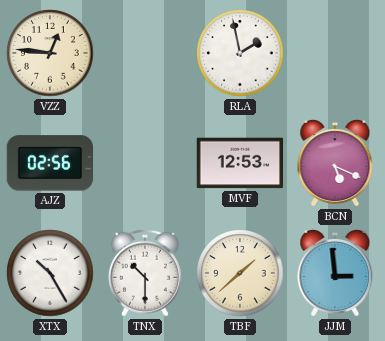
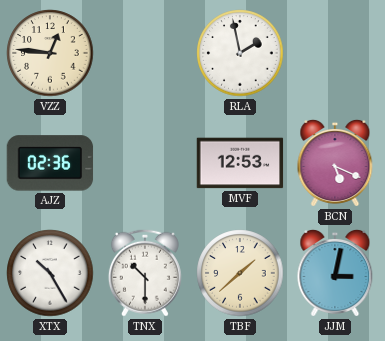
AJZ: 02:56 -> 02:36 (50, 163)
JJM: 2:59 -> 3:02 (335, 273)
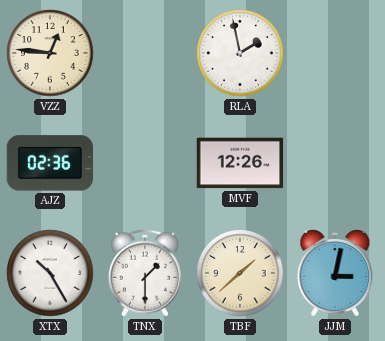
MVF: 12:53 -> 12:26 (240, 163)
BCN: 5:19 -> none (335, 163)
TNX: 10:30 -> 1:30 (145, 273)
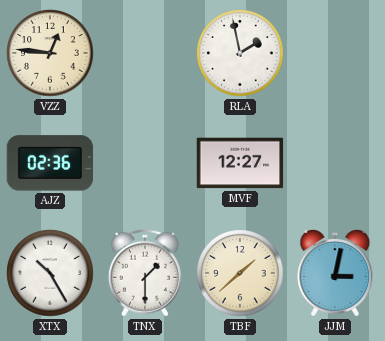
MVF: 12:26 -> 12:27 (240, 163)
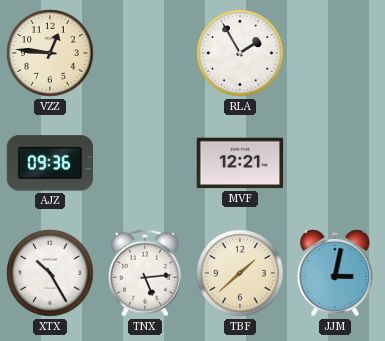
RLA: 1:58 -> 1:55 (240, 53)
AJZ: 02:36 -> 09:36 (50, 163)
MVF: 12:27 -> 12:21 (240, 163)
TNX: 1:30 -> 5:14 (145, 273)
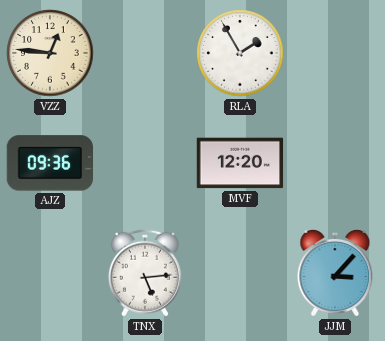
MVF: 12:21 -> 12:20 (240, 163)
XTX: 10:25 -> none (50, 273)
TBF: 1:38 -> none (240, 273)
JJM: 3:02 -> 3:07 (335, 273)
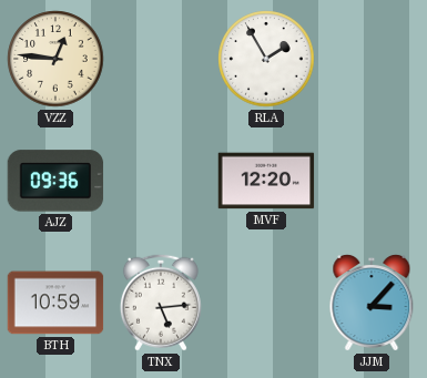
BTH: none -> 10:59 (55, 303)
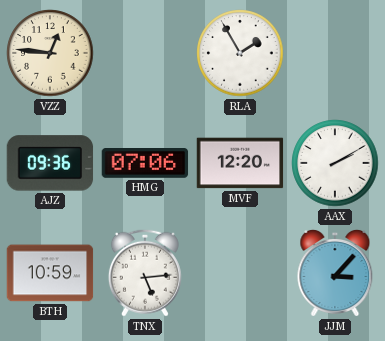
HMG: none -> 07:06 (145, 164)
AAX: none -> 2:10 (335, 163)
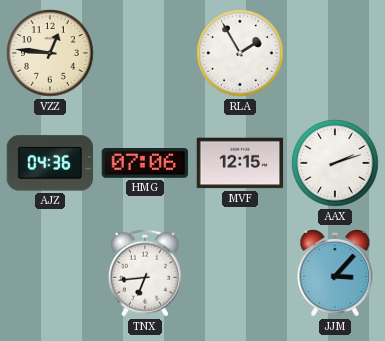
AJZ: 09:36 -> 04:36 (50, 163)
MVF: 12:20 -> 12:15 (240, 163)
AAX: 2:10 -> 2:12 (335, 163)
BTH: 10:59 -> none (50, 273)
TNX: 5:14 -> 6:44 (145, 273)
